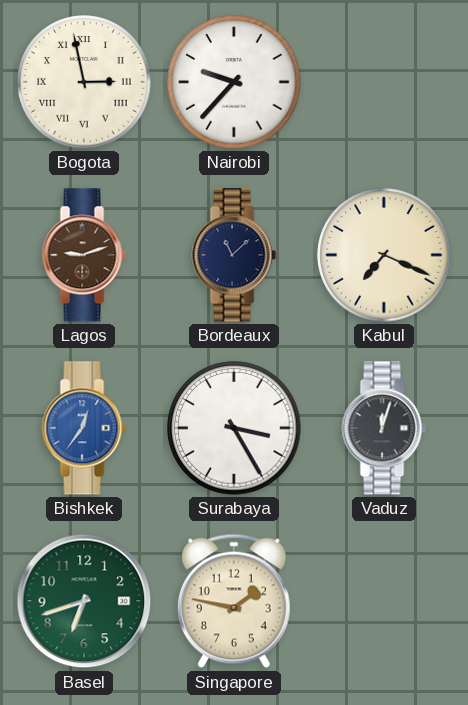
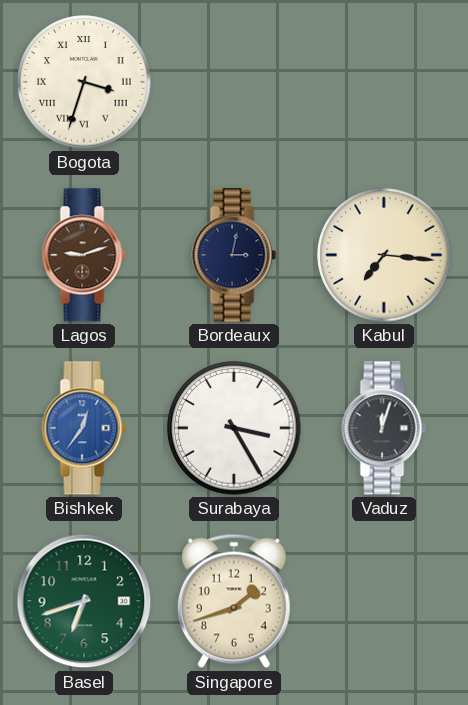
Bogota: 2:58 -> 3:33 (84, 82)
Nairobi: 9:37 -> none (234, 82)
Bordeaux: 11:08 -> 3:02 (234, 255)
Kabul: 7:19 -> 7:16 (384, 255)
Singapore: 1:47 -> 1:42 (234, 601)
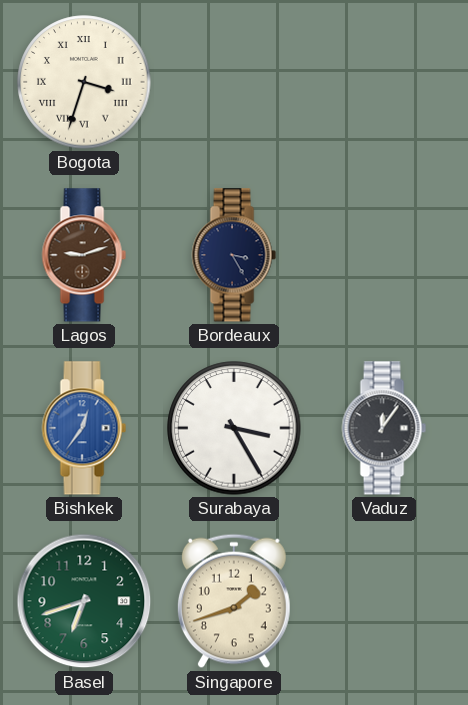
Bordeaux: 3:02 -> 3:25 (234, 255)
Kabul: 7:16 -> none (384, 255)
Vaduz: 12:03 -> 12:06 (384, 428)
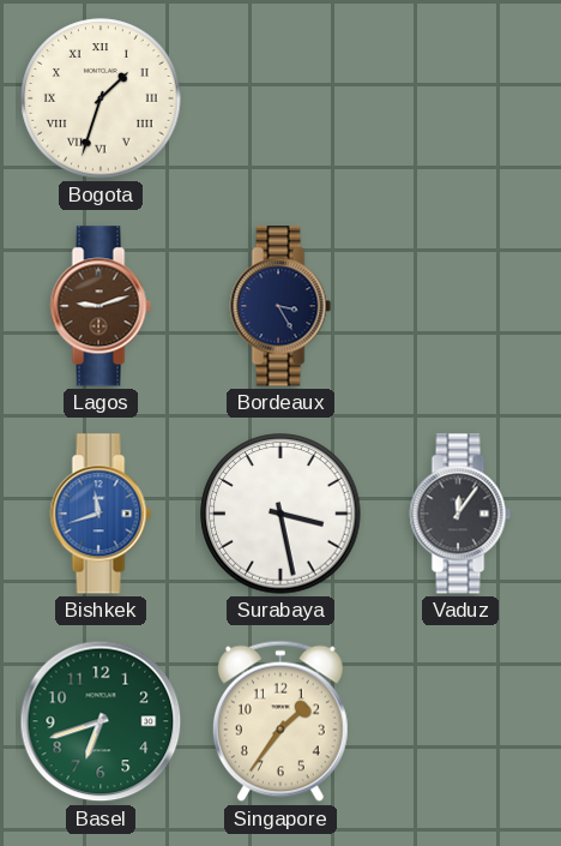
Bogota: 3:33 -> 1:33 (101, 98)
Bishkek: 12:36 -> 11:42 (101, 514)
Surabaya: 3:25 -> 3:28 (280, 514)
Singapore: 1:42 -> 1:36 (280, 721)
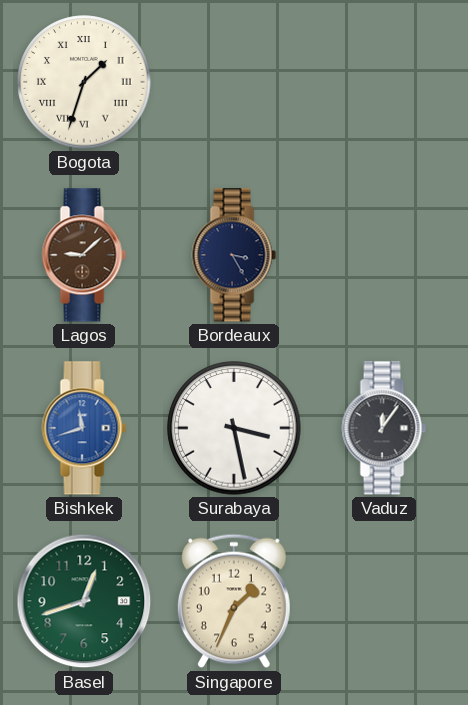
Lagos: 9:12 -> 9:08 (84, 255)
Basel: 6:42 -> 12:42 (84, 601)
Singapore: 1:36 -> 1:34 (234, 601)
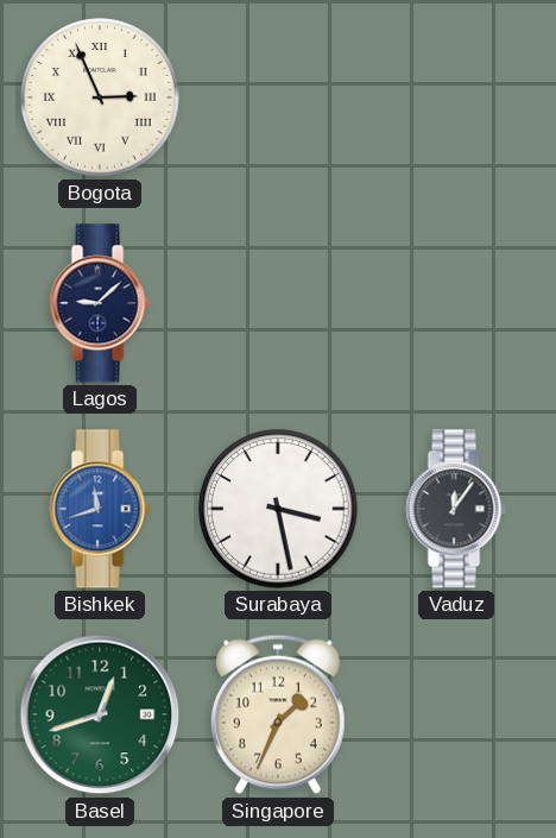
Bogota: 1:33 -> 2:56 (100, 97)
Lagos dial: brown -> navy (100, 303)
Bordeaux: 3:25 -> none (234, 255)
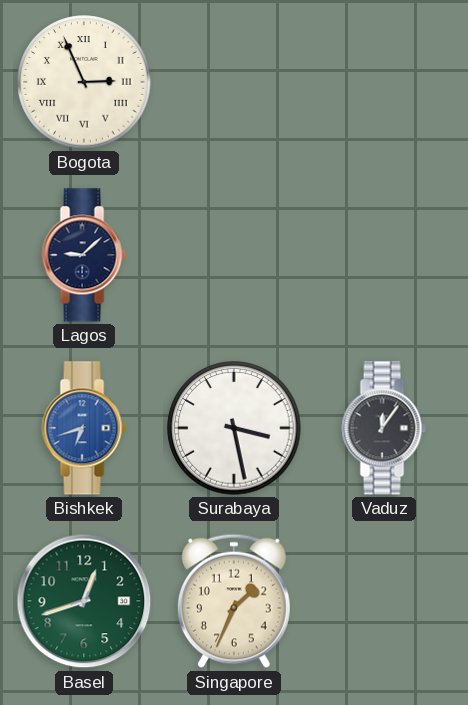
Bishkek: 11:42 -> 6:42 (84, 428)
